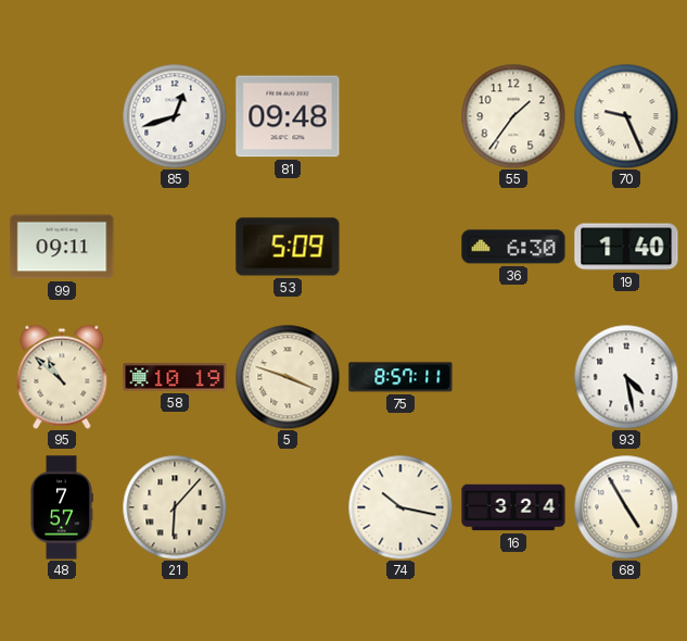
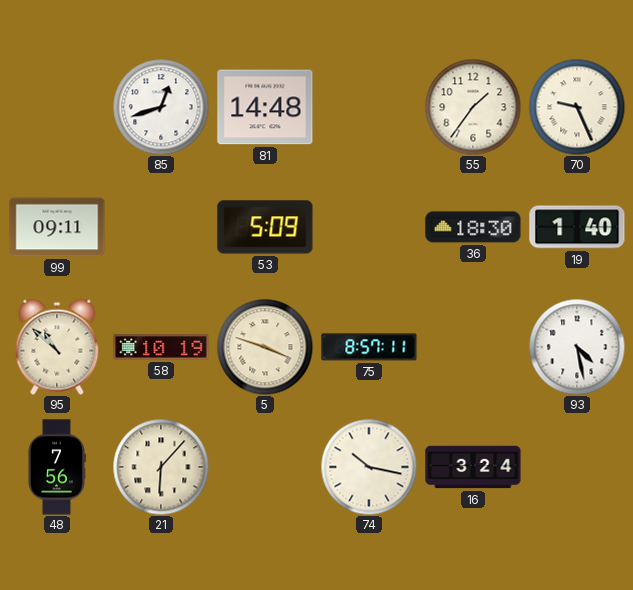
81: 09:48 -> 14:48 (265, 107)
36: 6:30 -> 18:30 (473, 227)
48: 7:57 -> 7:56 (57, 467)
68: 4:55 -> none (626, 507)
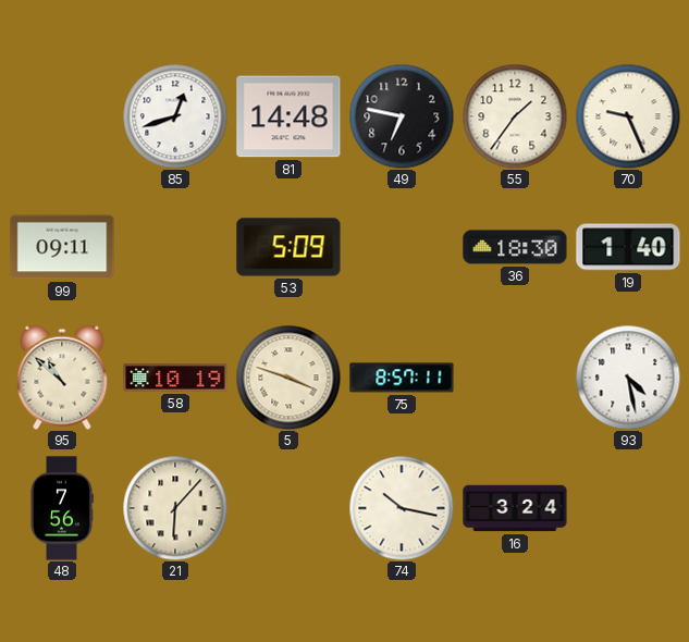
49: none -> 6:47 (402, 116)
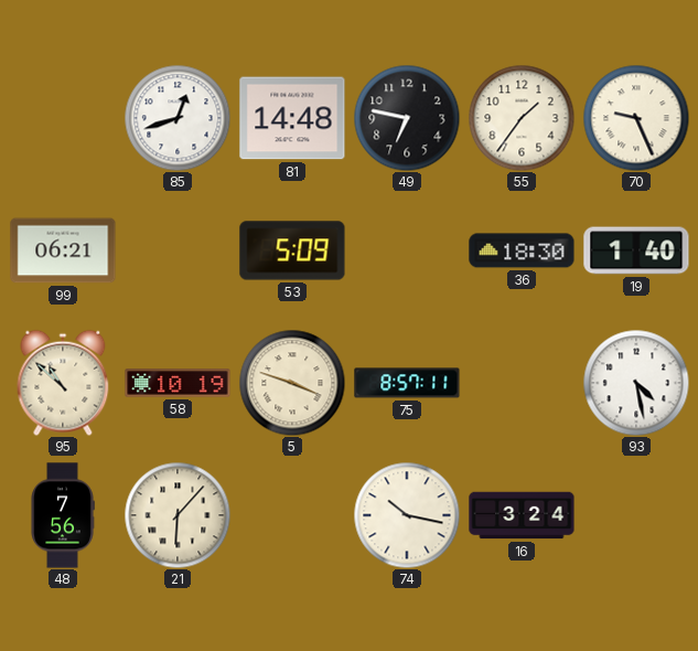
99: 09:11 -> 06:21 (63, 250)
